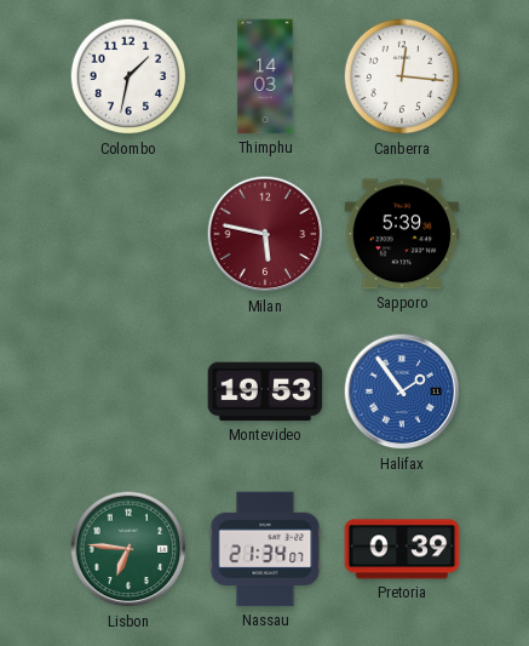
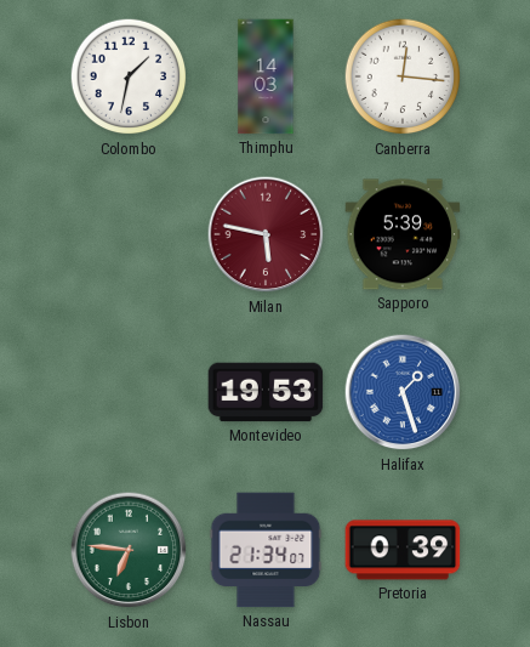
Halifax: 1:54 -> 1:27 (403, 392)
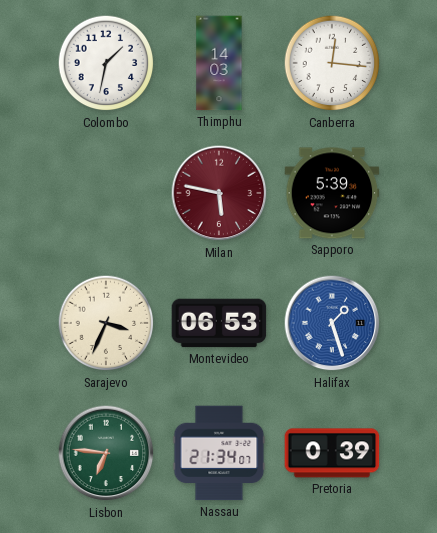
Sarajevo: none -> 3:34 (106, 323)
Montevideo: 19:53 -> 06:53 (219, 323)
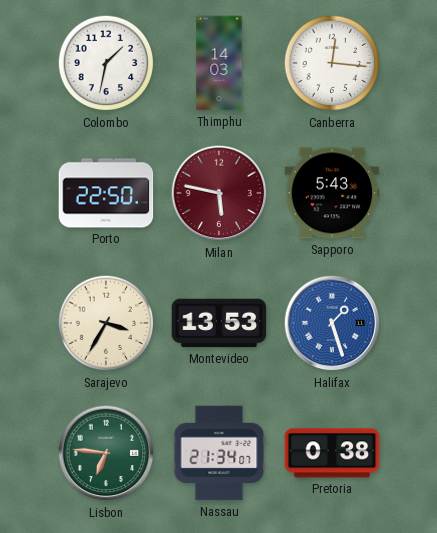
Porto: none -> 22:50 (106, 193)
Sapporo: 5:39 -> 5:43 (332, 193)
Sarajevo: 3:34 -> 3:35 (106, 323)
Montevideo: 06:53 -> 13:53 (219, 323)
Pretoria: 0:39 -> 0:38 (332, 453)
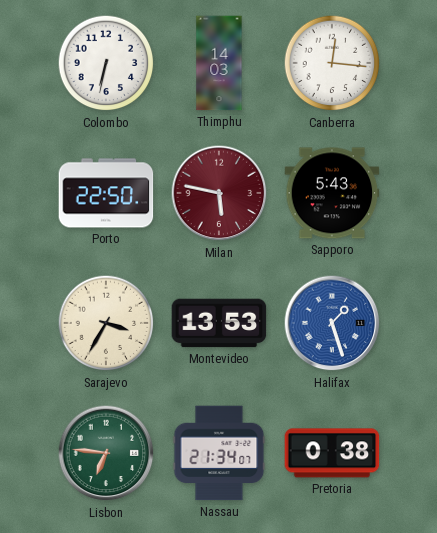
Colombo: 1:32 -> 6:32 (106, 63)
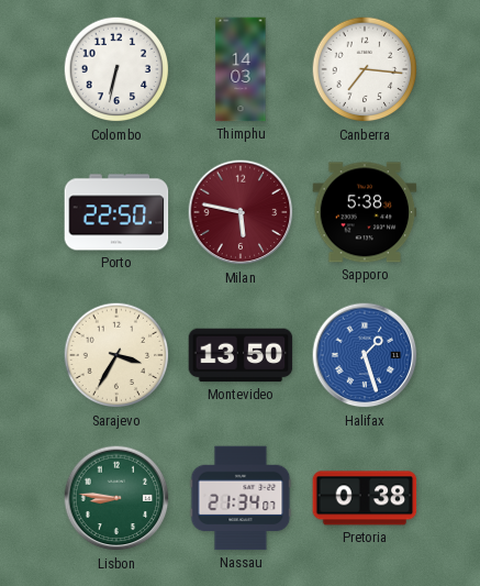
Canberra: 12:16 -> 7:16 (365, 69)
Sapporo: 5:43 -> 5:38 (365, 212)
Montevideo: 13:53 -> 13:50 (241, 355)
Lisbon: 6:46 -> 8:46 (116, 498)
